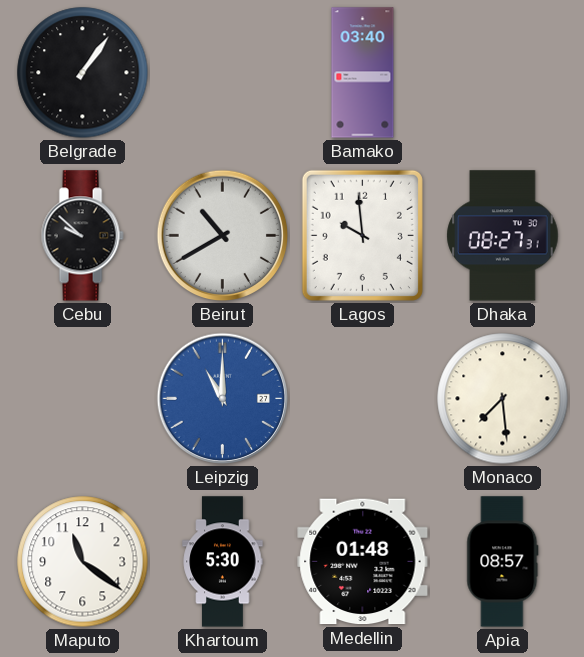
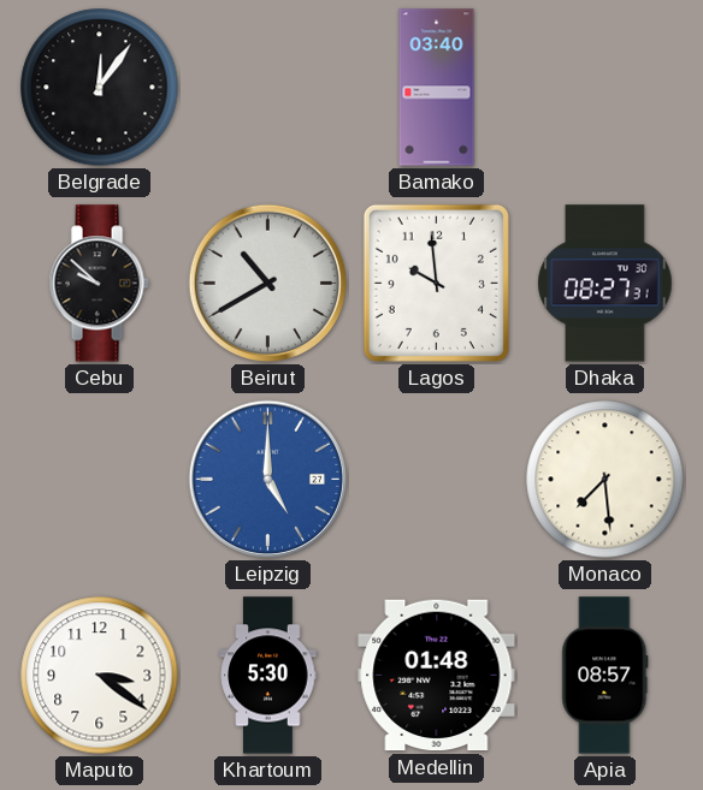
Belgrade: 1:06 -> 12:06 (100, 88)
Leipzig: 11:00 -> 5:00 (268, 480)
Maputo: 11:21 -> 3:21 (100, 676)
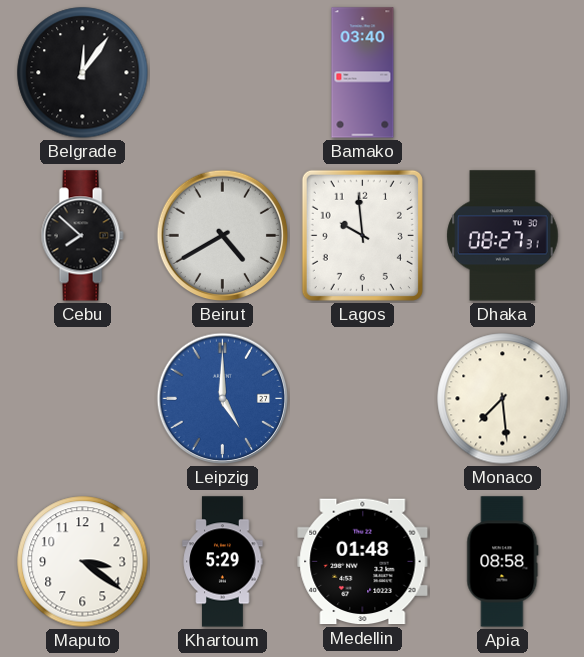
Cebu: 9:52 -> 7:52 (82, 236)
Beirut: 10:40 -> 4:40 (223, 236)
Khartoum: 5:30 -> 5:29 (223, 562)
Apia: 08:57 -> 08:58 (503, 562)
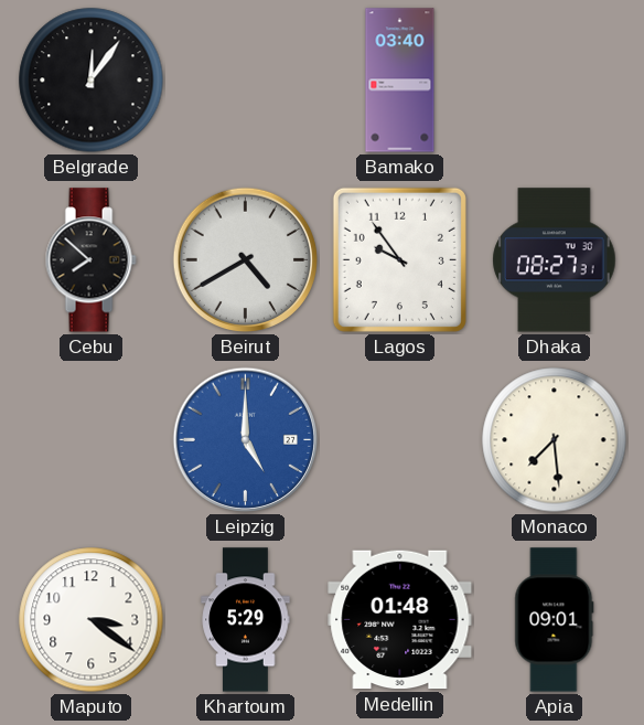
Lagos: 9:59 -> 9:54 (399, 259)
Apia: 08:58 -> 09:01 (555, 620)
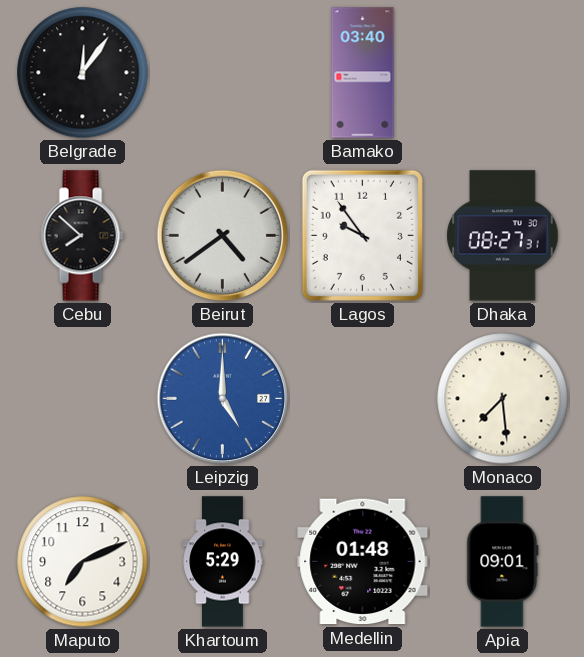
Beirut: 4:40 -> 4:39 (223, 236)
Maputo: 3:21 -> 7:11 (83, 562)
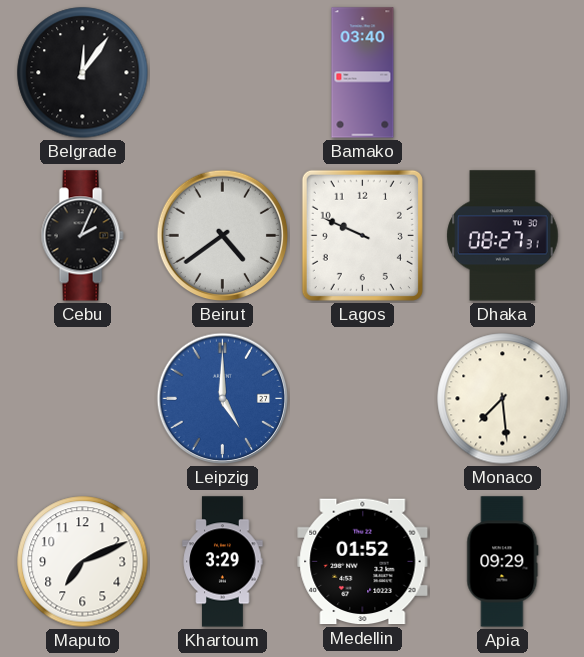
Cebu: 7:52 -> 2:04 (82, 236)
Lagos: 9:54 -> 9:49 (362, 235)
Khartoum: 5:29 -> 3:29 (223, 562)
Medellin: 01:48 -> 01:52 (363, 562)
Apia: 09:01 -> 09:29 (503, 562)
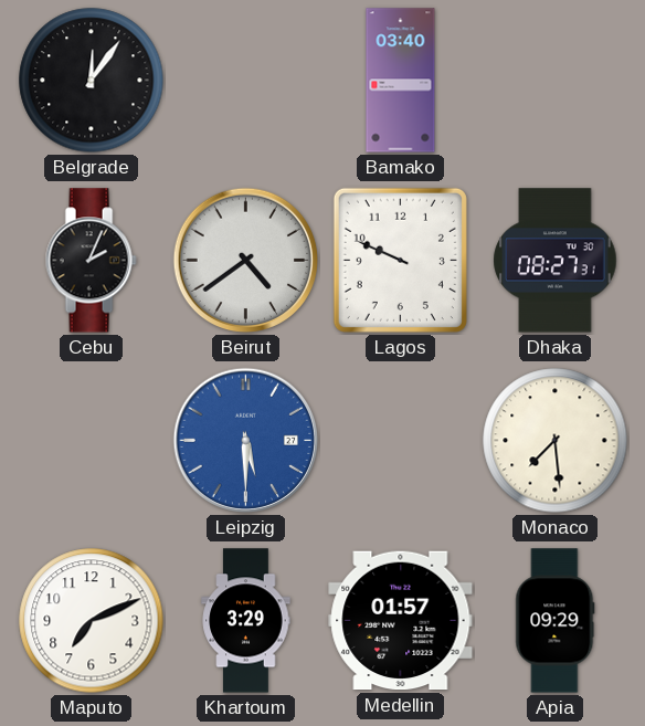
Leipzig: 5:00 -> 5:30 (246, 441)
Medellin: 01:52 -> 01:57 (401, 621)
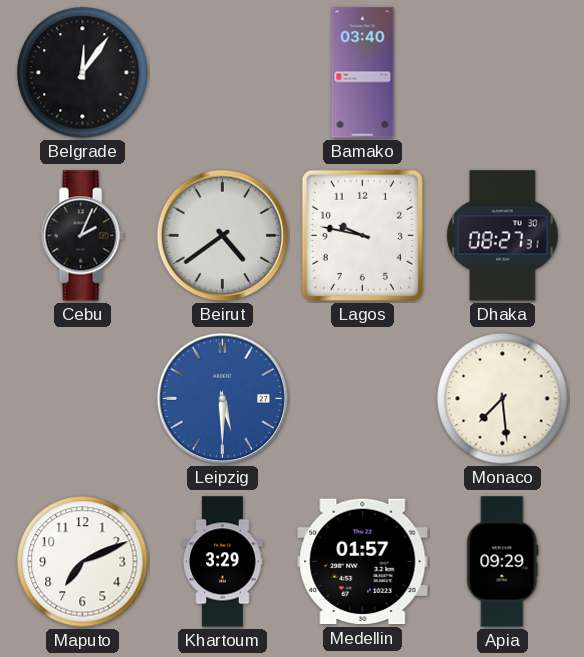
Lagos: 9:49 -> 9:47 (362, 235)
